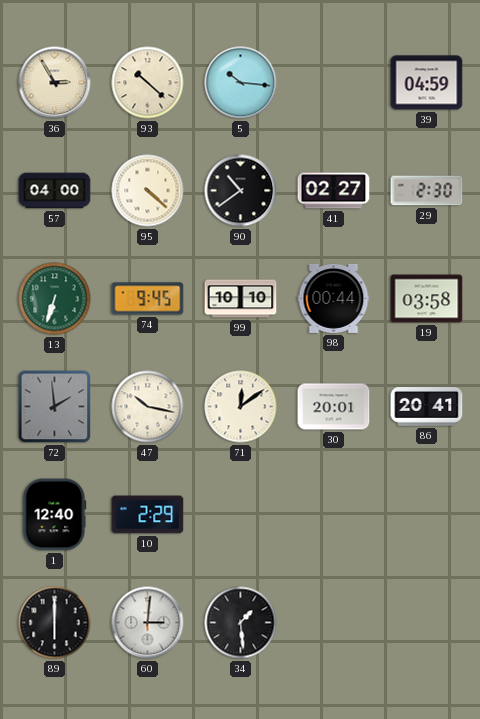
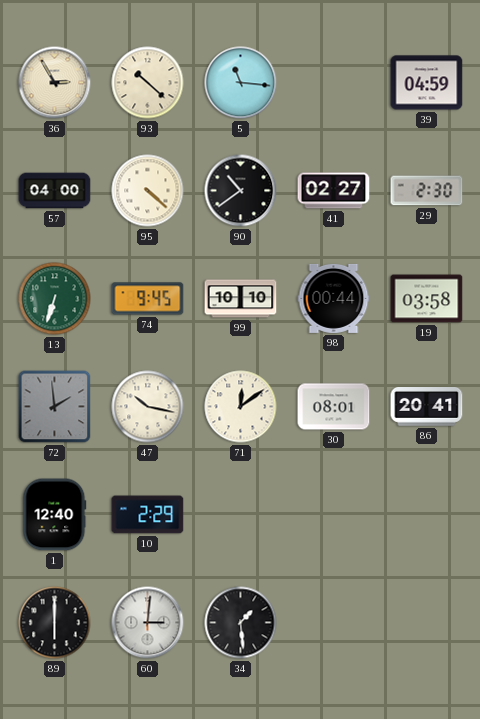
5: 10:16 -> 11:16 (241, 83)
30: 20:01 -> 08:01 (334, 407)
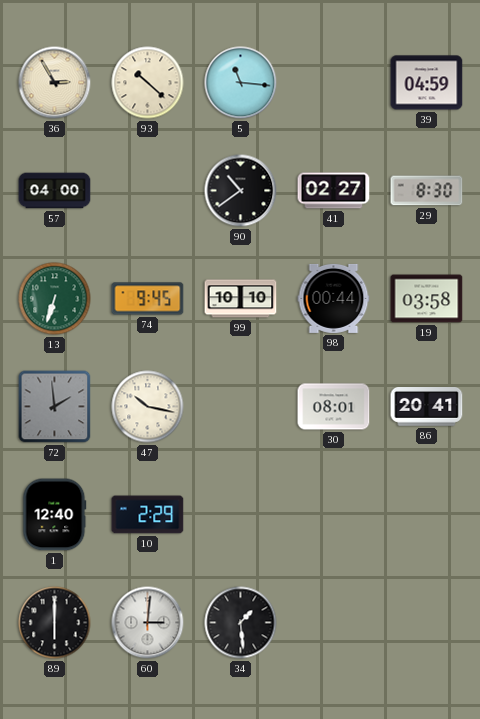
95: 4:22 -> none (148, 191)
29: 2:30 -> 8:30 (427, 191)
71: 12:09 -> none (241, 407)
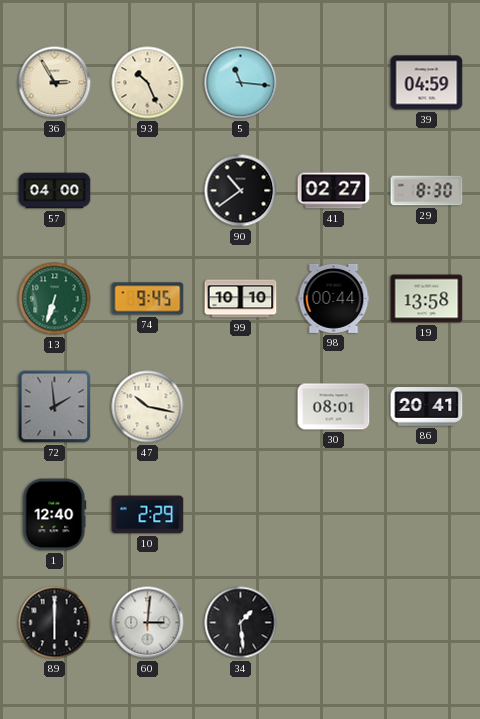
93: 10:22 -> 10:26 (148, 83)
19: 03:58 -> 13:58 (427, 299)
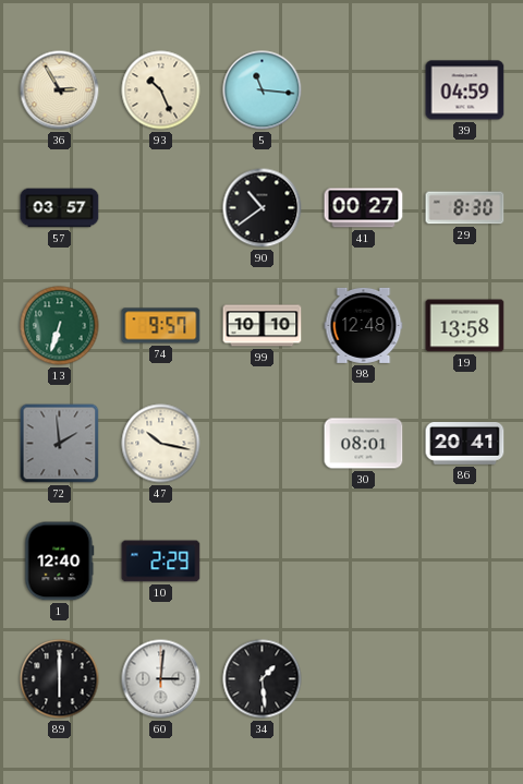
57: 04:00 -> 03:57 (60, 208)
41: 02:27 -> 00:27 (364, 208)
74: 9:45 -> 9:57 (161, 326)
98: 00:44 -> 12:48 (364, 325)
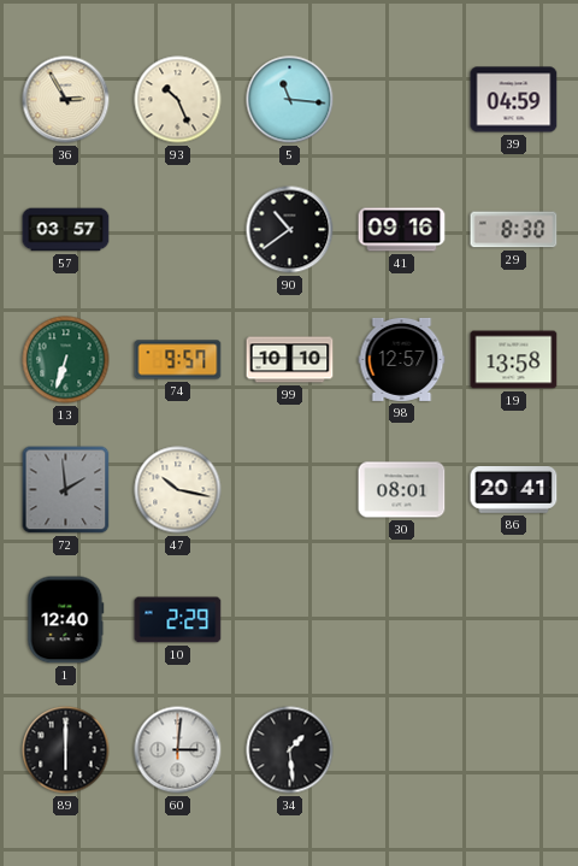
41: 00:27 -> 09:16 (402, 230)
98: 12:48 -> 12:57 (402, 359)
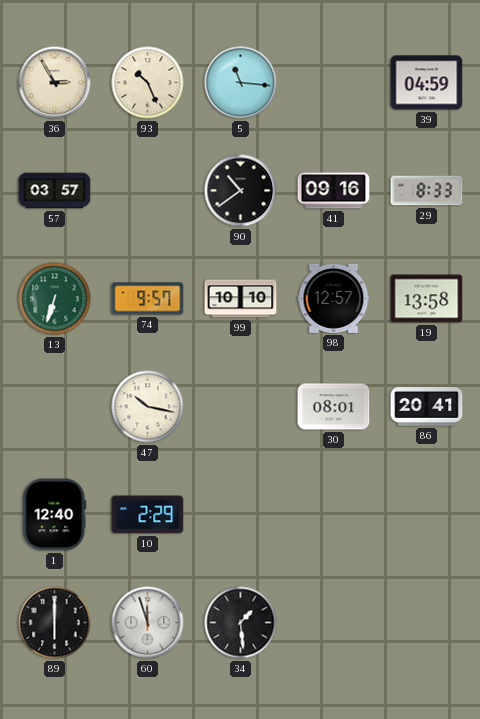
29: 8:30 -> 8:33 (427, 191)
72: 1:59 -> none (66, 490)
60: 3:01 -> 11:57 (148, 623)
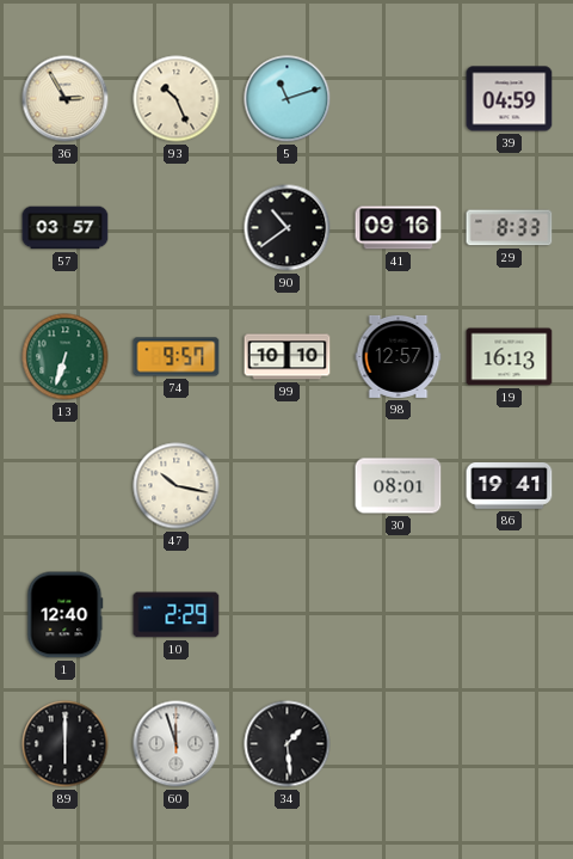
5: 11:16 -> 11:12 (288, 99)
19: 13:58 -> 16:13 (510, 357)
86: 20:41 -> 19:41 (510, 486)
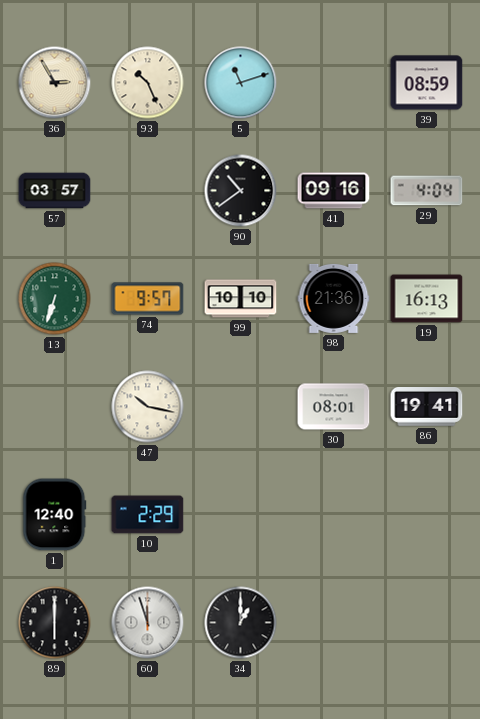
39: 04:59 -> 08:59 (427, 83)
29: 8:33 -> 4:04 (427, 191)
98: 12:57 -> 21:36 (334, 298)
34: 1:29 -> 1:00 (241, 623)
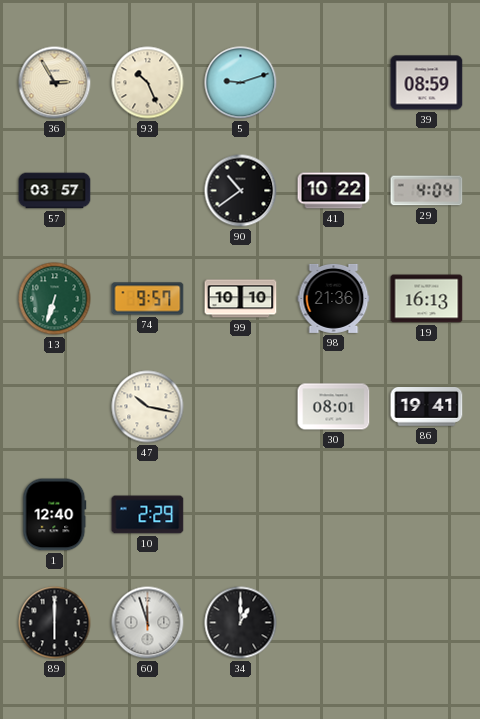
5: 11:12 -> 9:12 (241, 83)
41: 09:16 -> 10:22 (334, 191)
